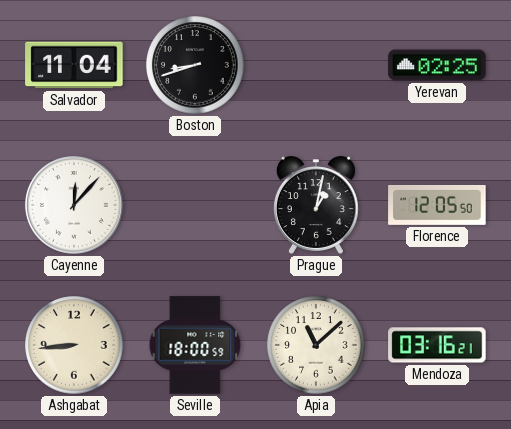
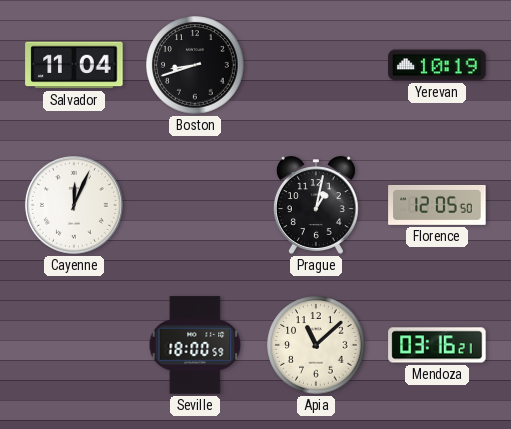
Yerevan: 02:25 -> 10:19 (437, 65)
Cayenne: 12:07 -> 12:04 (74, 205)
Ashgabat: 8:44 -> none (74, 345)
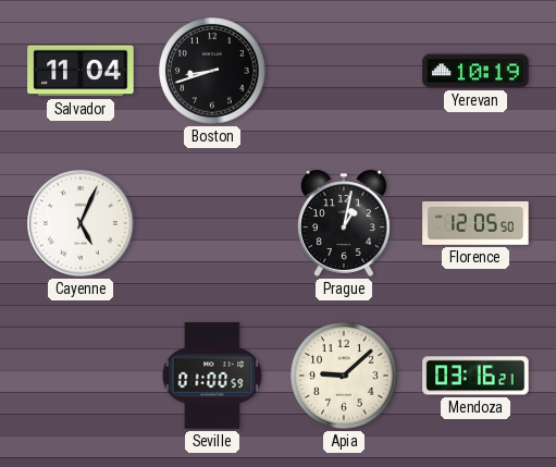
Cayenne: 12:04 -> 5:04 (81, 223)
Seville: 18:00 -> 01:00 (212, 376)
Apia: 11:08 -> 9:08 (344, 376)
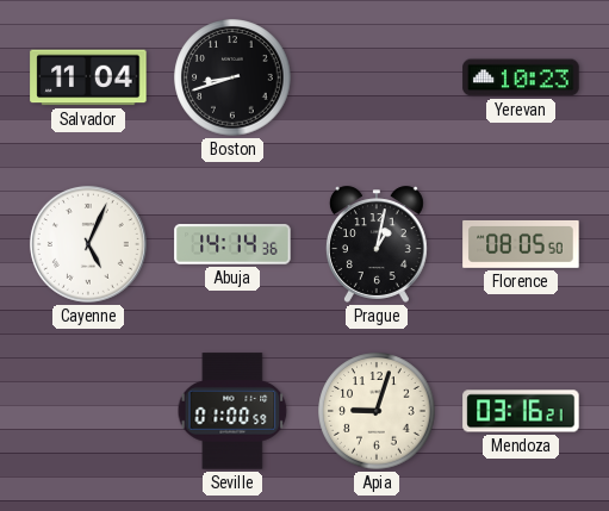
Yerevan: 10:19 -> 10:23 (521, 77)
Abuja: none -> 14:14 (232, 244)
Florence: 12:05 -> 08:05 (521, 244)
Apia: 9:08 -> 9:03 (377, 411)
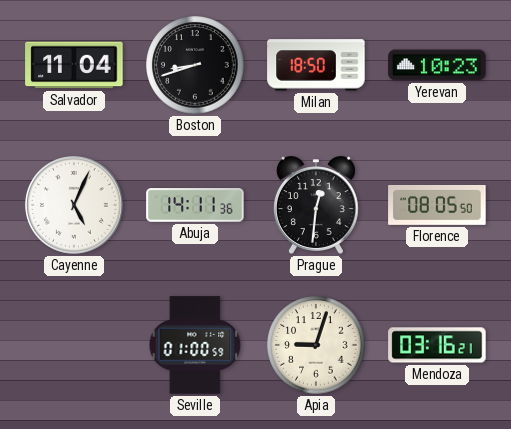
Milan: none -> 18:50 (316, 65)
Abuja: 14:14 -> 14:11 (195, 205)
Prague: 1:02 -> 12:31 (316, 205)
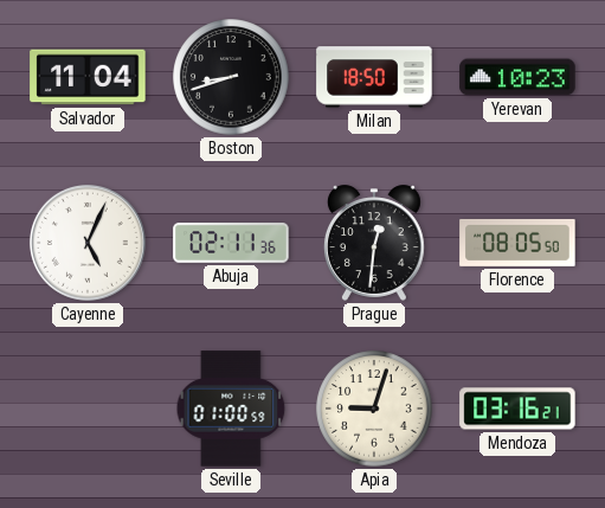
Abuja: 14:11 -> 02:11 (231, 243)
